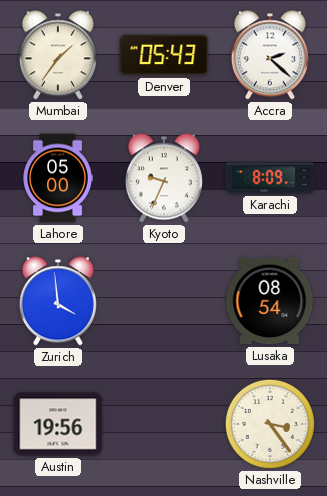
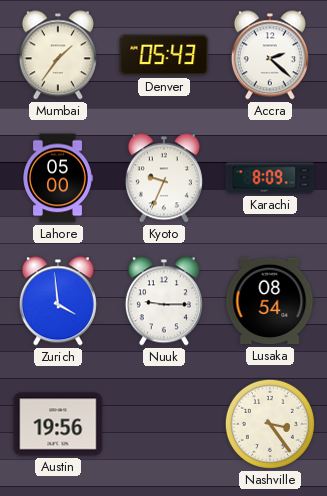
Nuuk: none -> 9:15 (164, 301)
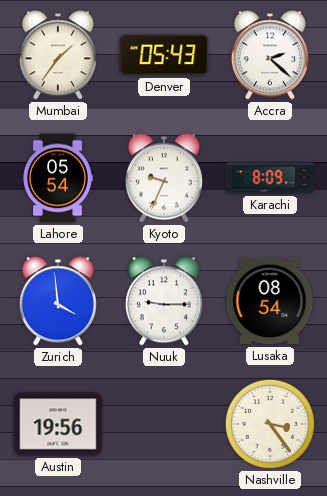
Lahore: 05:00 -> 05:54 (58, 178)
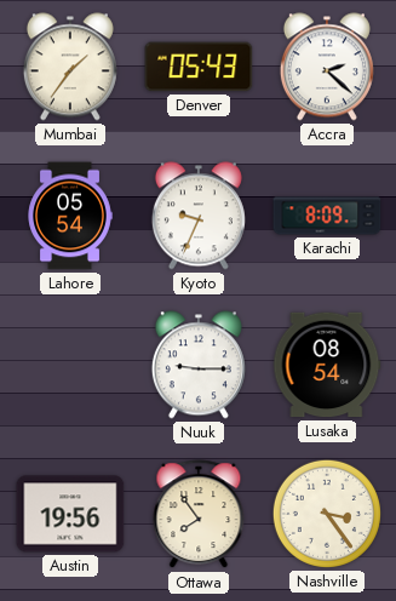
Zurich: 3:59 -> none (58, 301)
Ottawa: none -> 7:54 (199, 515)
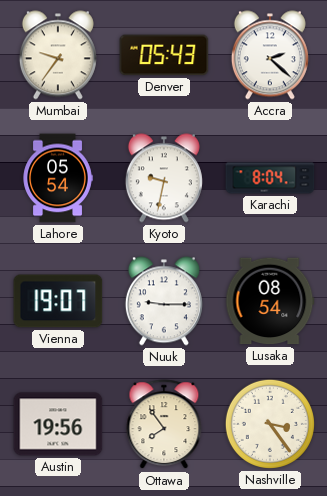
Mumbai: 1:36 -> 9:36 (58, 55)
Kyoto: 9:34 -> 9:32 (164, 178)
Karachi: 8:09 -> 8:04 (270, 178)
Vienna: none -> 19:07 (58, 301)
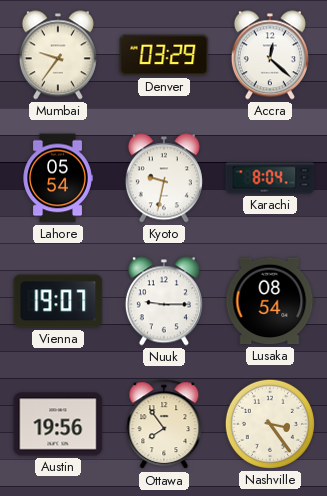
Denver: 05:43 -> 03:29 (164, 55)
Accra: 2:22 -> 12:22 (270, 55)
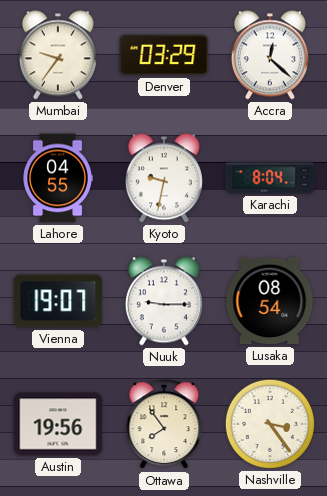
Lahore: 05:54 -> 04:55 (58, 178)
